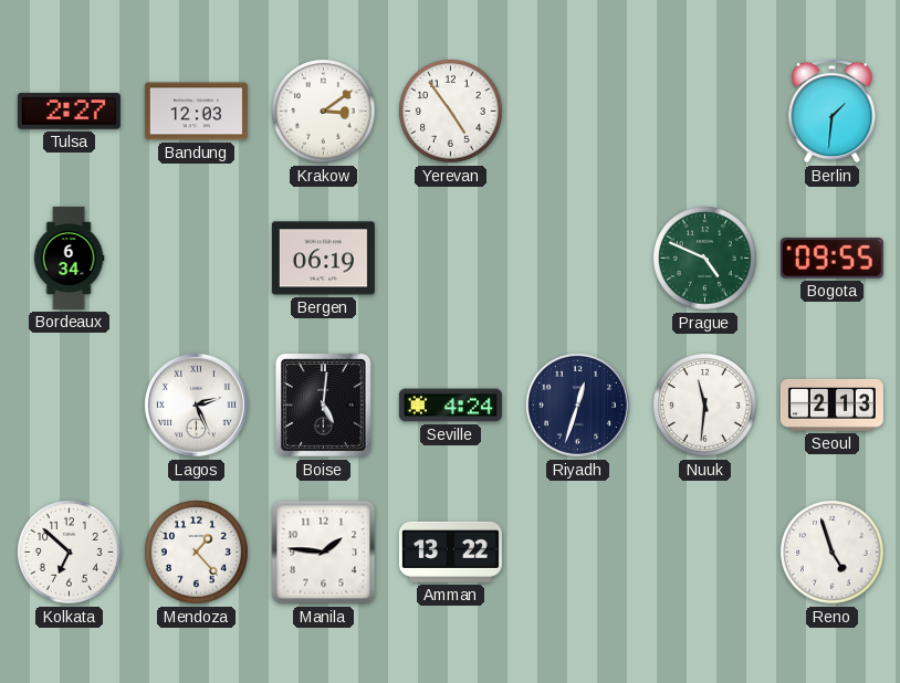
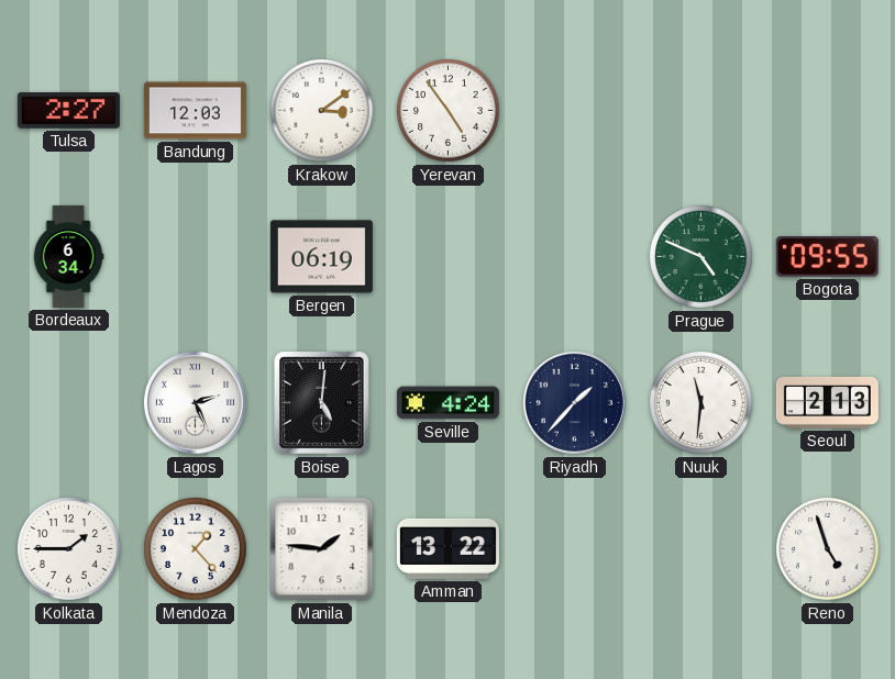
Berlin: 1:31 -> none (833, 111)
Riyadh: 12:33 -> 1:37 (574, 402)
Kolkata: 6:52 -> 1:45 (69, 549)
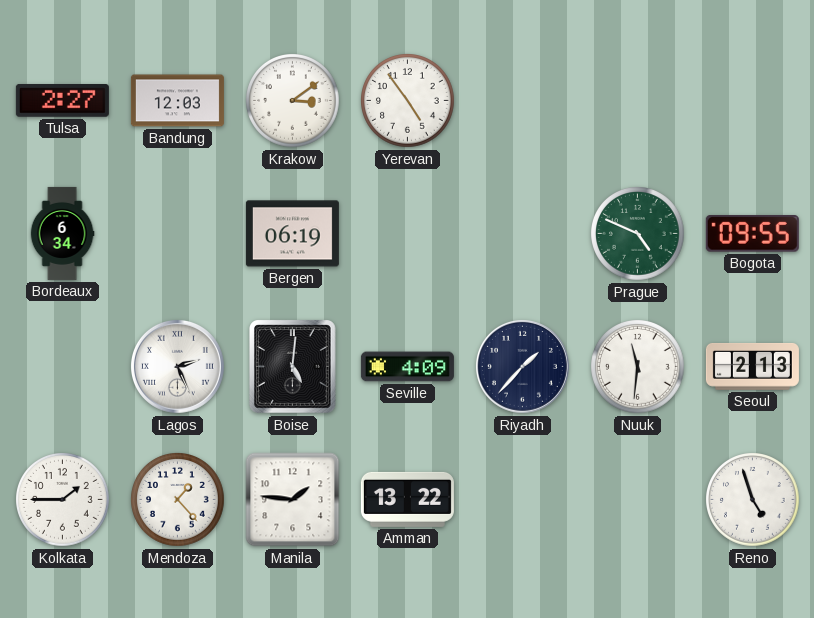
Seville: 4:24 -> 4:09 (407, 367)
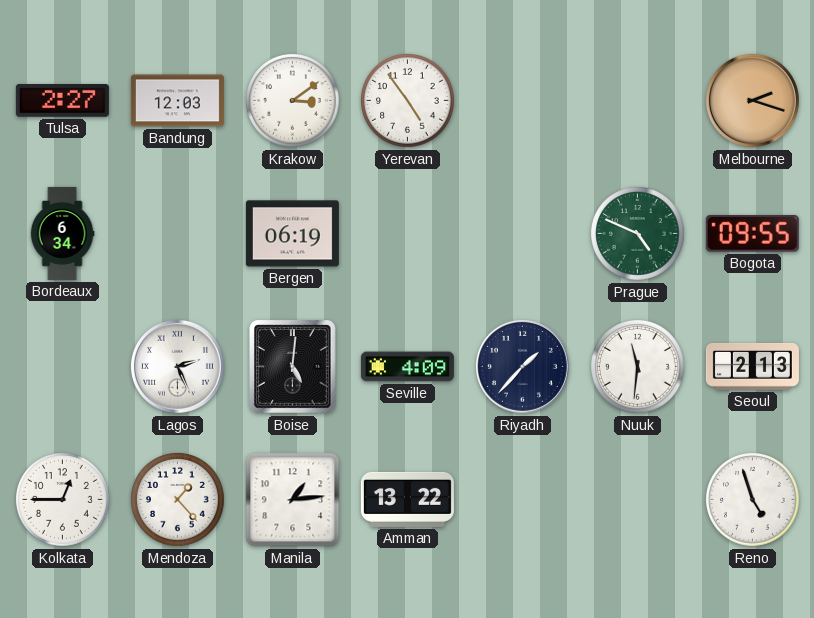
Melbourne: none -> 2:18 (752, 100)
Kolkata: 1:45 -> 12:45 (63, 500)
Manila: 1:46 -> 1:14 (293, 500)
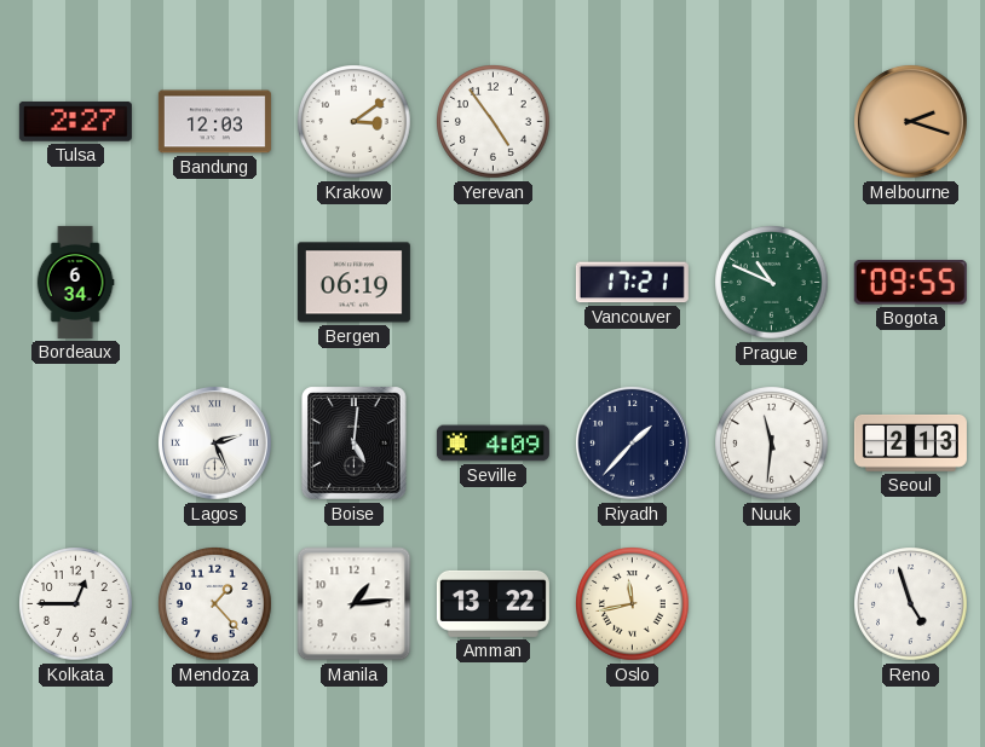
Vancouver: none -> 17:21 (632, 283)
Prague: 4:49 -> 10:49 (772, 283)
Oslo: none -> 11:43 (633, 604)
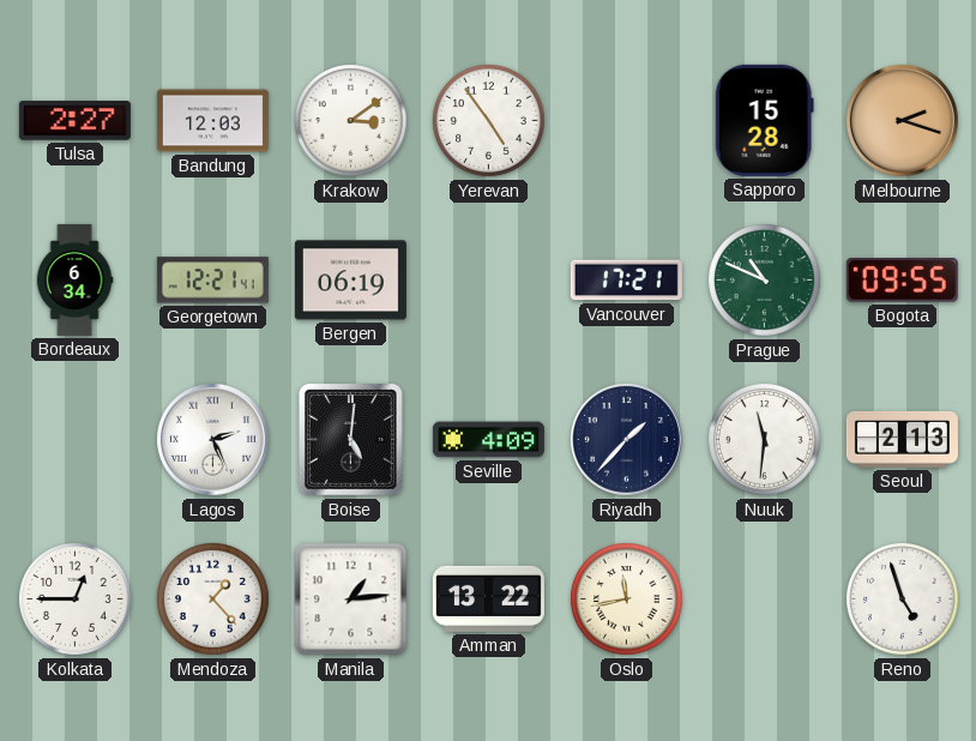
Sapporo: none -> 15:28 (764, 120)
Georgetown: none -> 12:21 (212, 281)
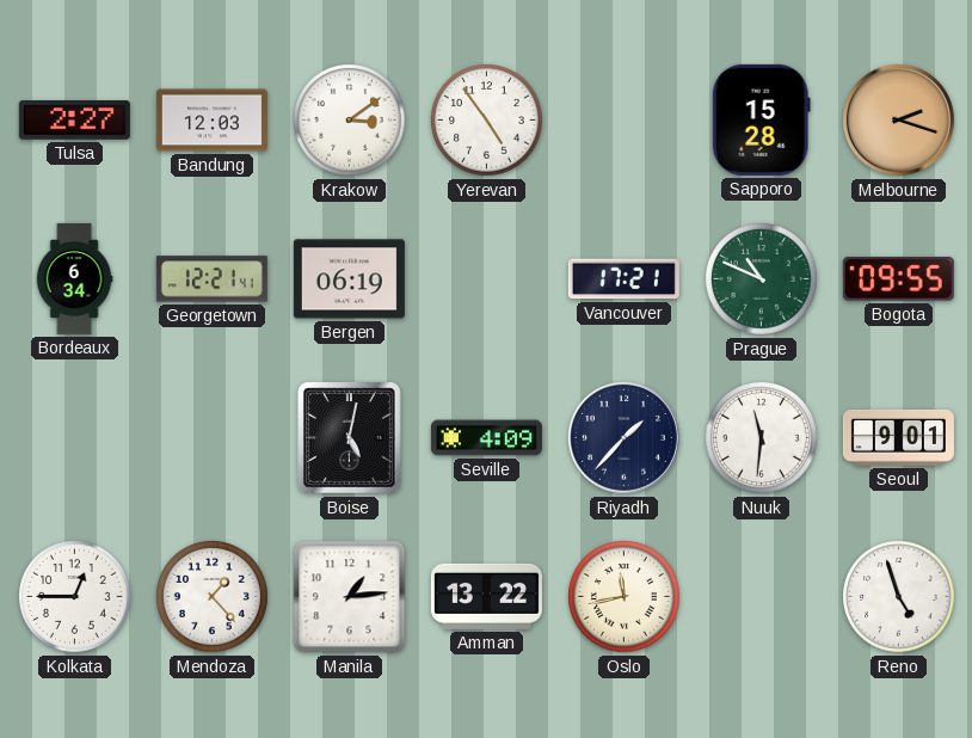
Lagos: 2:26 -> none (212, 439)
Boise: 5:01 -> 5:02 (350, 438)
Seoul: 2:13 -> 9:01 (898, 437)
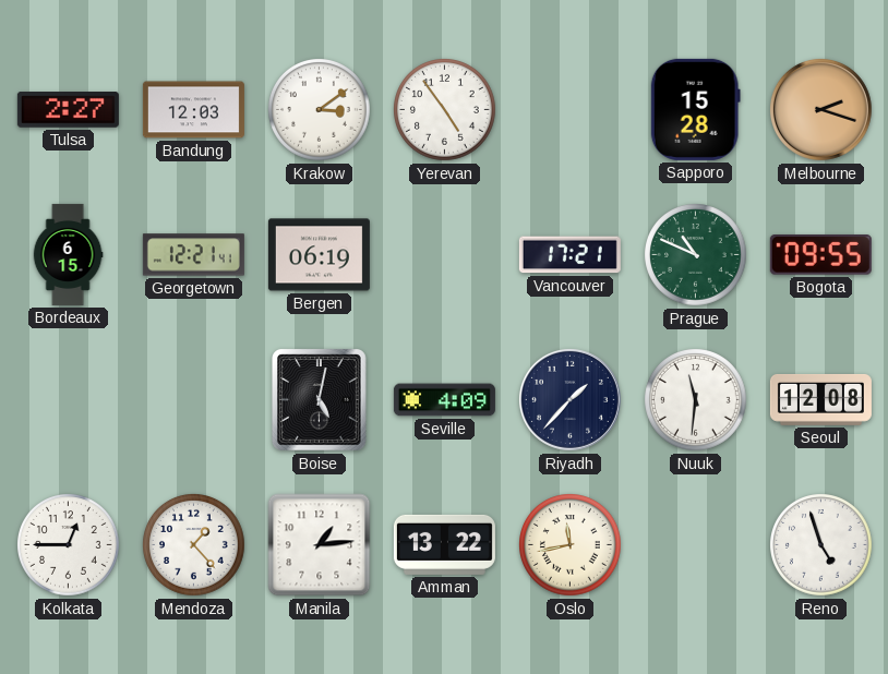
Bordeaux: 6:34 -> 6:15 (68, 254)
Seoul: 9:01 -> 12:08 (820, 399)
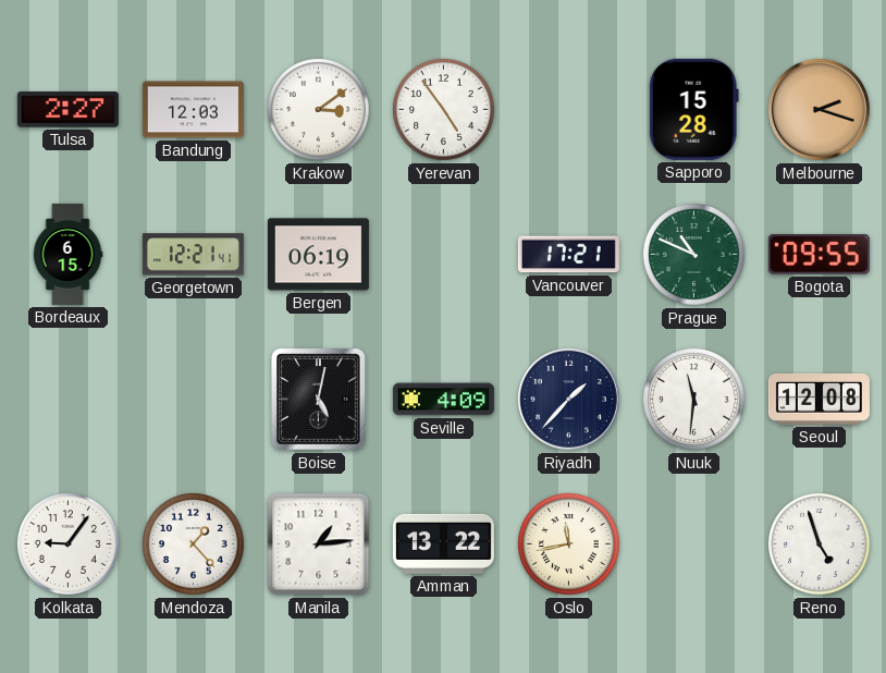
Kolkata: 12:45 -> 9:06 (69, 544)
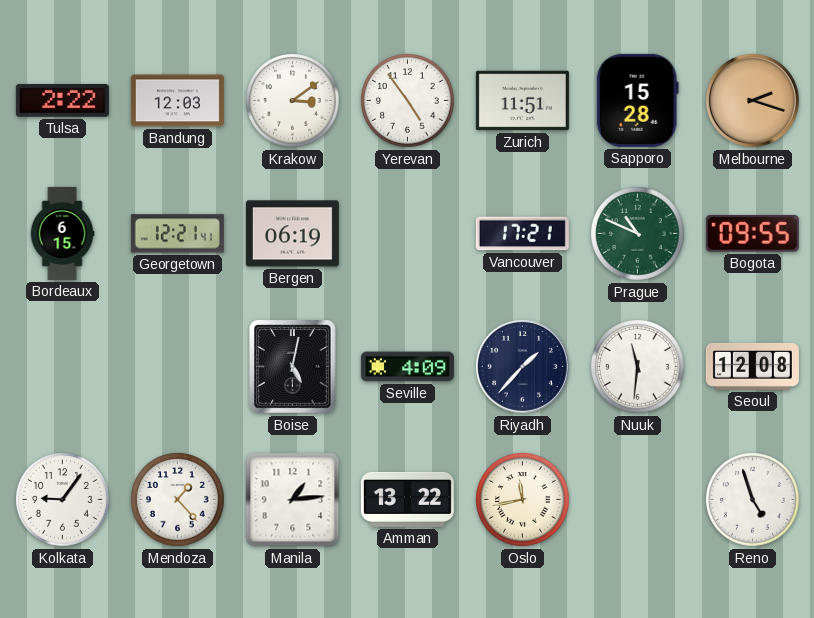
Tulsa: 2:27 -> 2:22 (62, 101)
Zurich: none -> 11:51 (522, 101)
